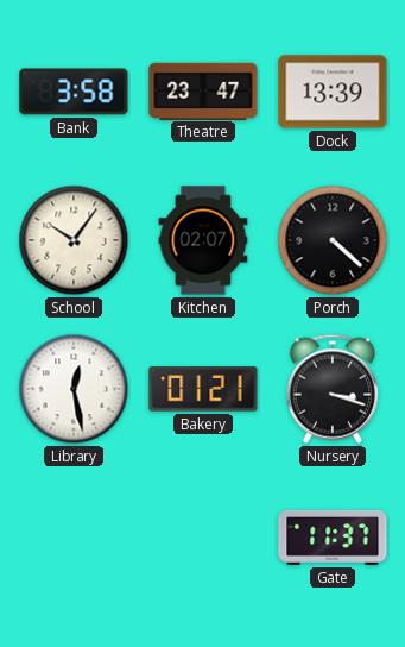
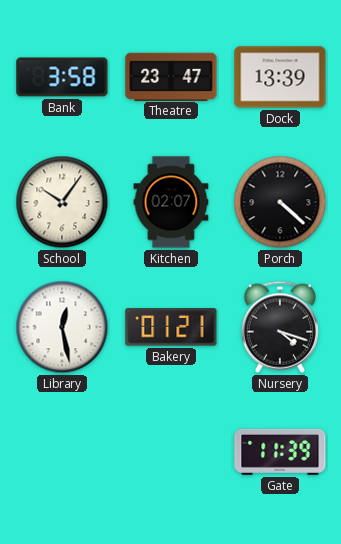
Nursery: 3:18 -> 4:18 (280, 327)
Gate: 11:37 -> 11:39 (280, 452)
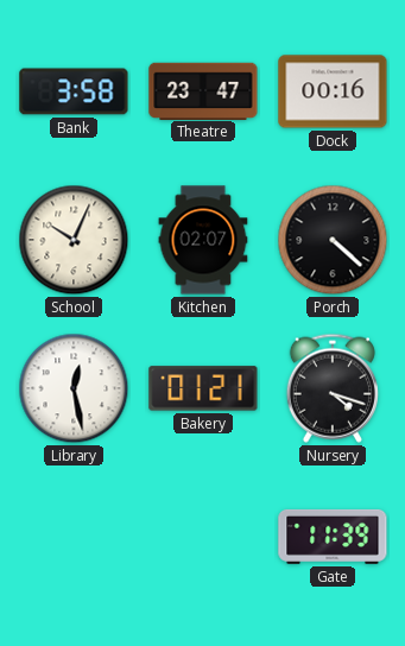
Dock: 13:39 -> 00:16 (333, 91)
School: 10:06 -> 10:04 (74, 240)
